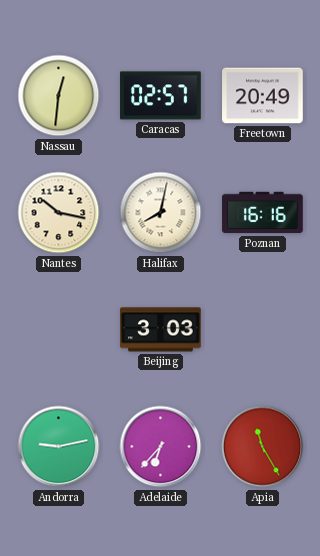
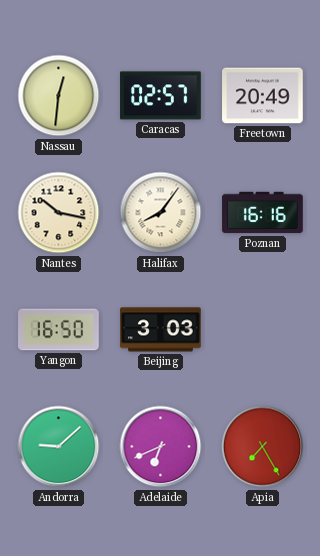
Halifax: 8:02 -> 8:06 (161, 213)
Yangon: none -> 16:50 (59, 330)
Andorra: 9:13 -> 9:08 (59, 447)
Adelaide: 6:37 -> 6:41 (161, 447)
Apia: 11:25 -> 7:25 (263, 447)
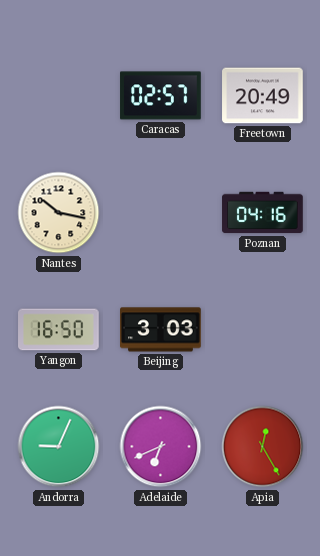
Nassau: 12:31 -> none (59, 96)
Halifax: 8:06 -> none (161, 213)
Poznan: 16:16 -> 04:16 (263, 213)
Andorra: 9:08 -> 9:04 (59, 447)
Apia: 7:25 -> 12:25 (263, 447)
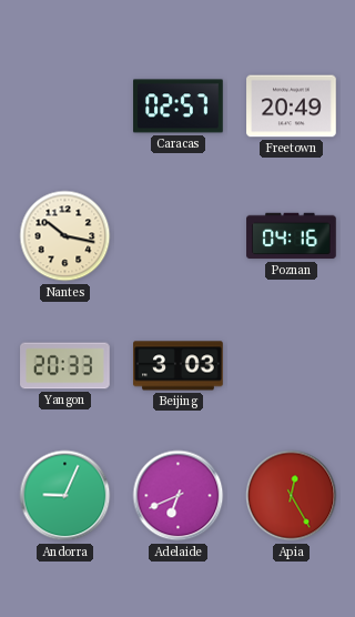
Yangon: 16:50 -> 20:33 (65, 366)
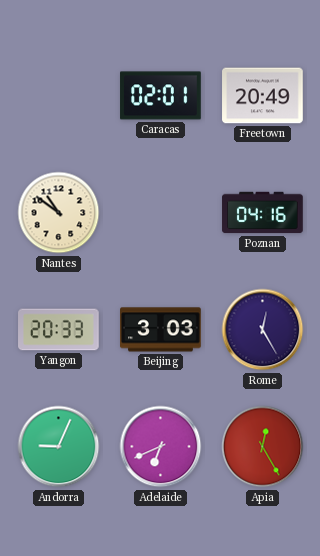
Caracas: 02:57 -> 02:01 (161, 96)
Nantes: 10:17 -> 10:51 (59, 213)
Rome: none -> 12:25 (263, 330)
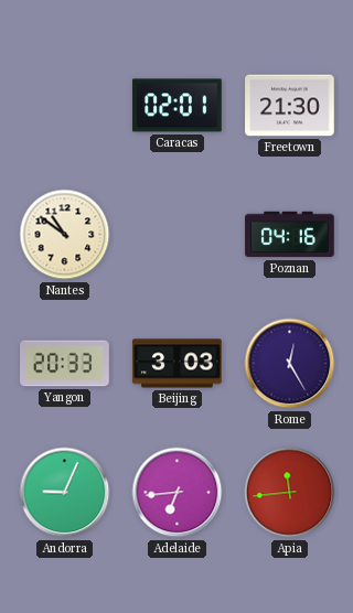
Freetown: 20:49 -> 21:30 (290, 106)
Adelaide: 6:41 -> 6:44 (178, 493)
Apia: 12:25 -> 11:44 (290, 493)
